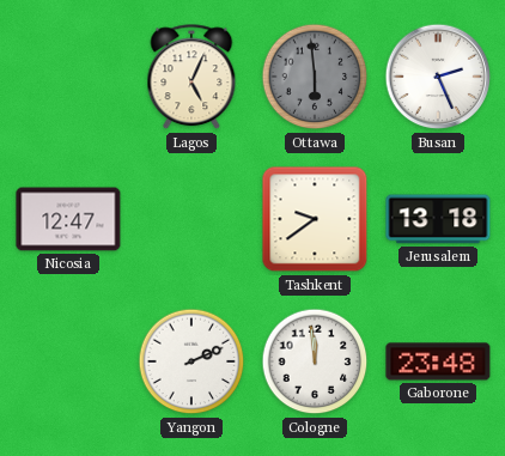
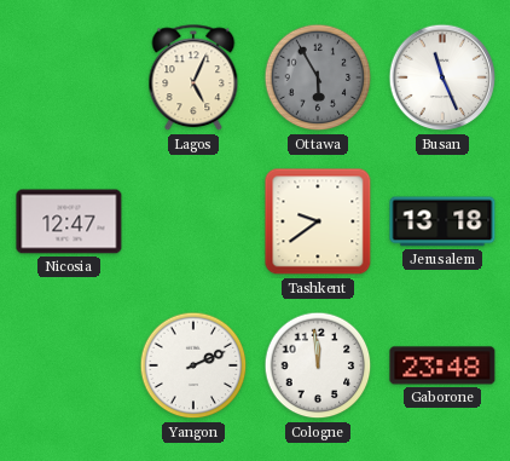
Ottawa: 5:59 -> 5:55 (318, 77)
Busan: 2:26 -> 11:26 (442, 77)
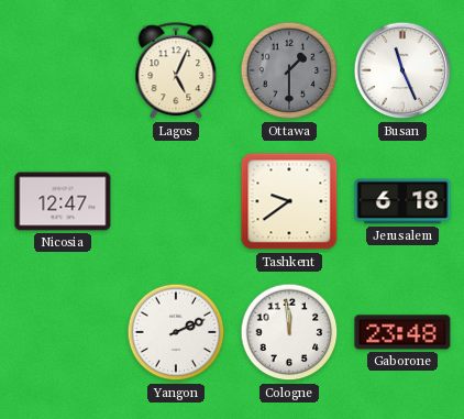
Ottawa: 5:55 -> 1:30 (289, 70)
Jerusalem: 13:18 -> 6:18 (402, 201)
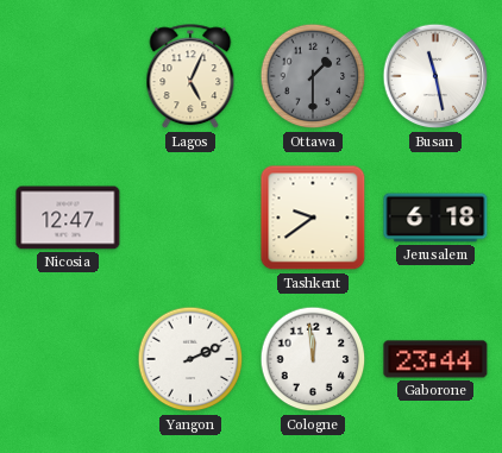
Busan: 11:26 -> 11:28 (435, 76)
Gaborone: 23:48 -> 23:44 (435, 359)
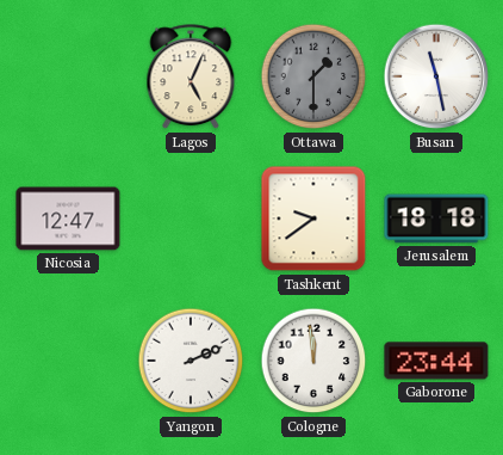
Jerusalem: 6:18 -> 18:18 (436, 219)
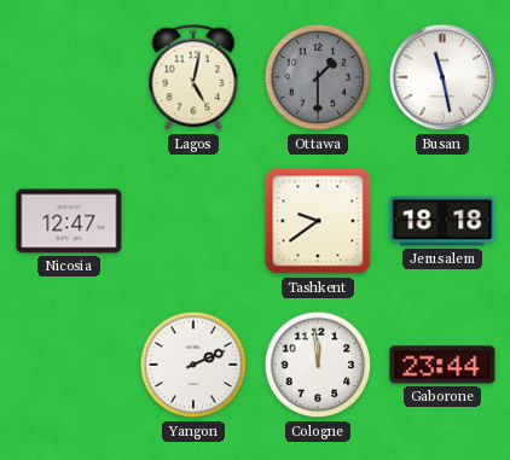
Lagos: 5:04 -> 5:02 (193, 78)
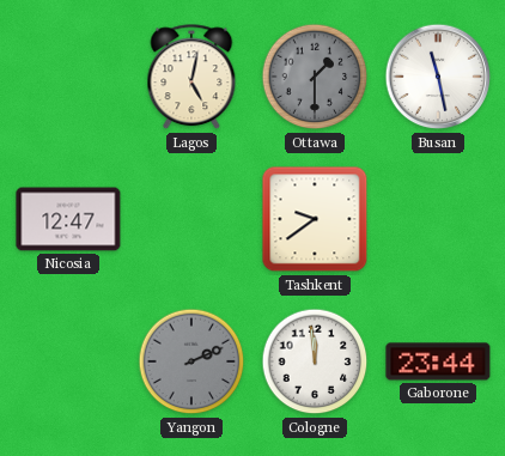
Jerusalem: 18:18 -> none (442, 221)
Yangon dial: white -> grey (191, 361)
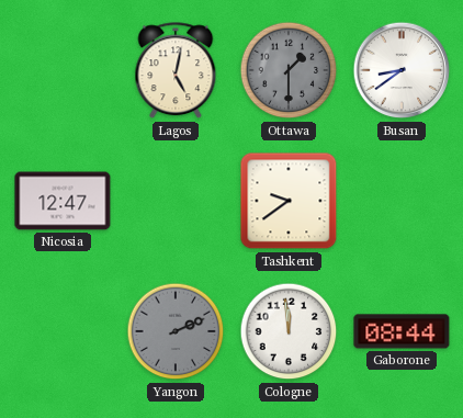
Busan: 11:28 -> 8:39 (402, 70)
Gaborone: 23:44 -> 08:44 (402, 331)
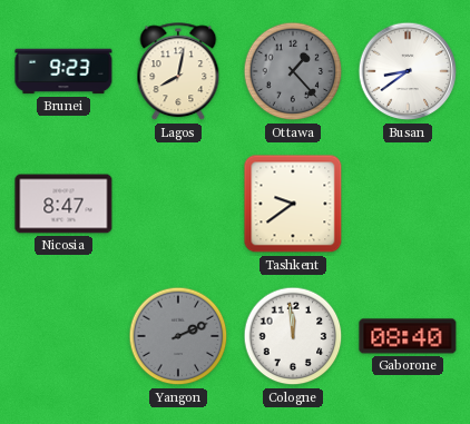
Brunei: none -> 9:23 (63, 71)
Lagos: 5:02 -> 8:02 (178, 72)
Ottawa: 1:30 -> 1:23 (293, 71)
Nicosia: 12:47 -> 8:47 (63, 204)
Gaborone: 08:44 -> 08:40 (408, 336)
